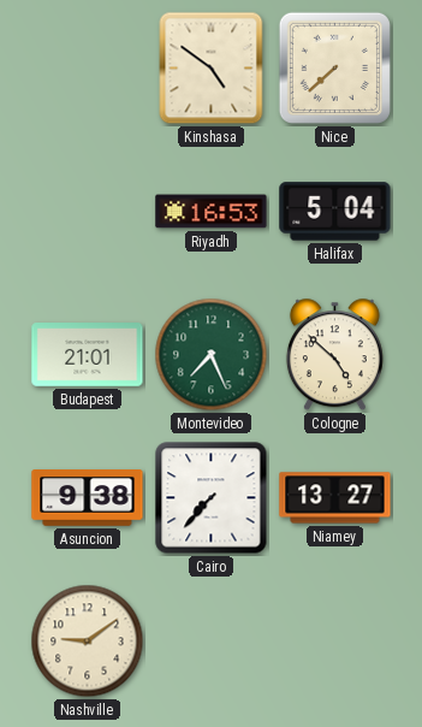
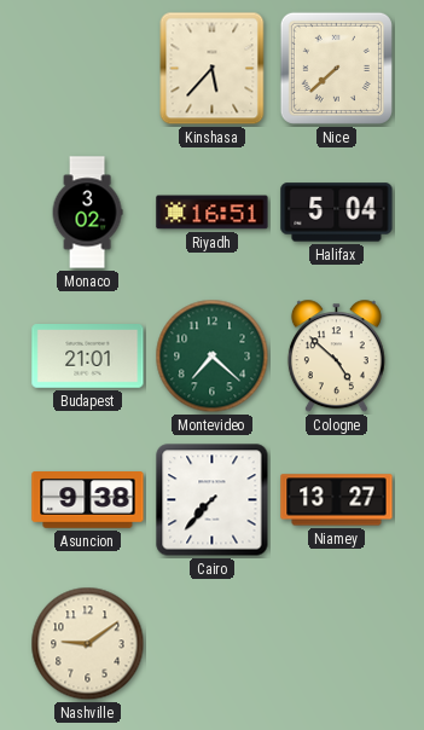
Kinshasa: 4:51 -> 5:37 (213, 69)
Monaco: none -> 3:02 (87, 213)
Riyadh: 16:53 -> 16:51 (213, 213)
Montevideo: 7:26 -> 7:22 (213, 357)
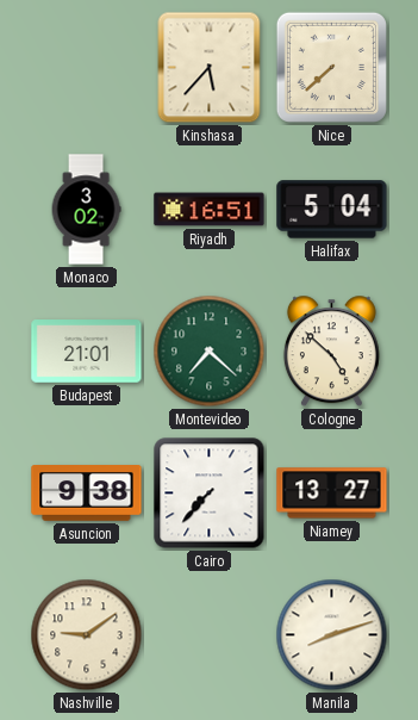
Manila: none -> 8:12 (332, 635)
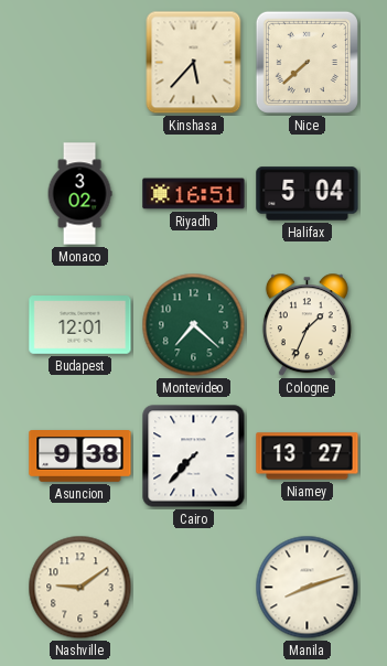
Budapest: 21:01 -> 12:01 (80, 325)
Cologne: 4:52 -> 1:34 (307, 325)
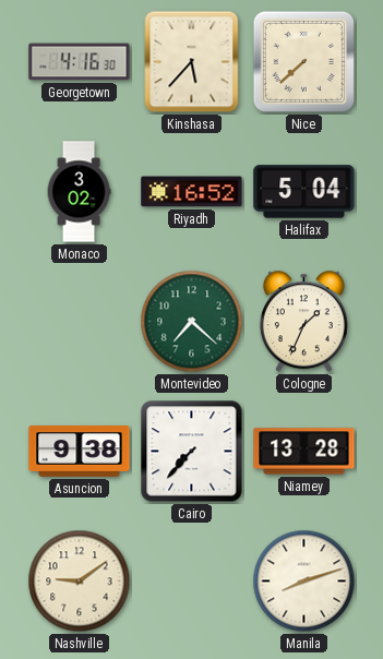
Georgetown: none -> 4:16 (80, 62)
Riyadh: 16:51 -> 16:52 (192, 192)
Budapest: 12:01 -> none (80, 325)
Niamey: 13:27 -> 13:28 (304, 452)
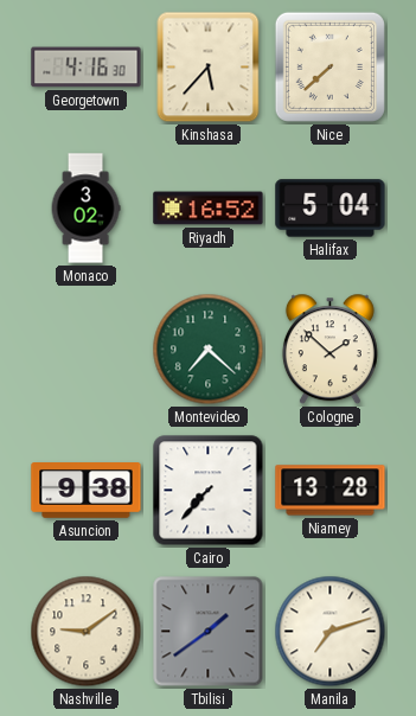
Cologne: 1:34 -> 1:52 (329, 350)
Tbilisi: none -> 1:39 (209, 632)
Manila: 8:12 -> 7:12 (331, 632)
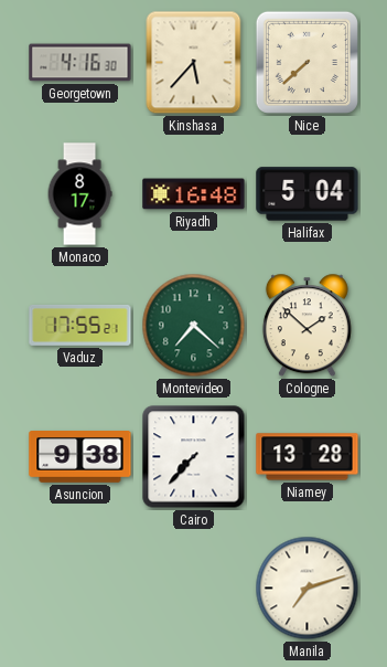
Monaco: 3:02 -> 8:17 (79, 194)
Riyadh: 16:52 -> 16:48 (194, 194)
Vaduz: none -> 17:55 (80, 326)
Nashville: 9:09 -> none (87, 632)
Tbilisi: 1:39 -> none (209, 632)
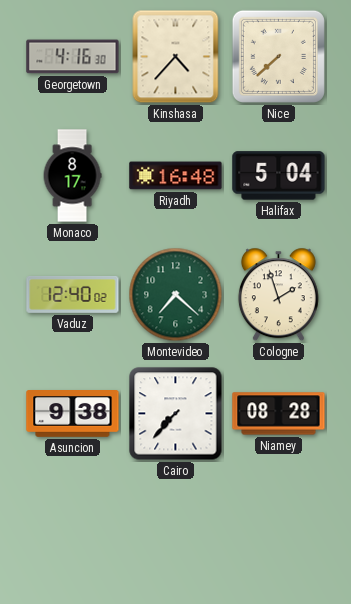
Kinshasa: 5:37 -> 4:37 (176, 57)
Vaduz: 17:55 -> 12:40 (73, 295)
Cologne: 1:52 -> 1:57 (278, 295)
Niamey: 13:28 -> 08:28 (279, 414)
Manila: 7:12 -> none (308, 589)
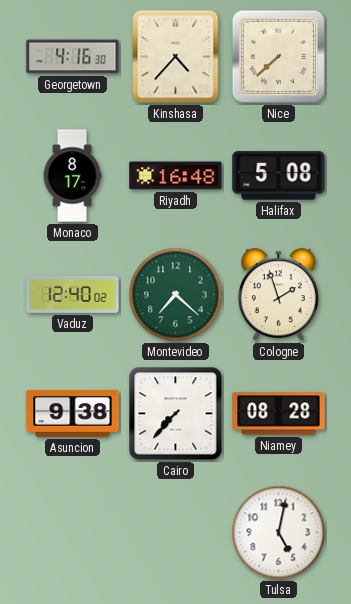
Halifax: 5:04 -> 5:08 (279, 176)
Tulsa: none -> 5:02 (279, 533)
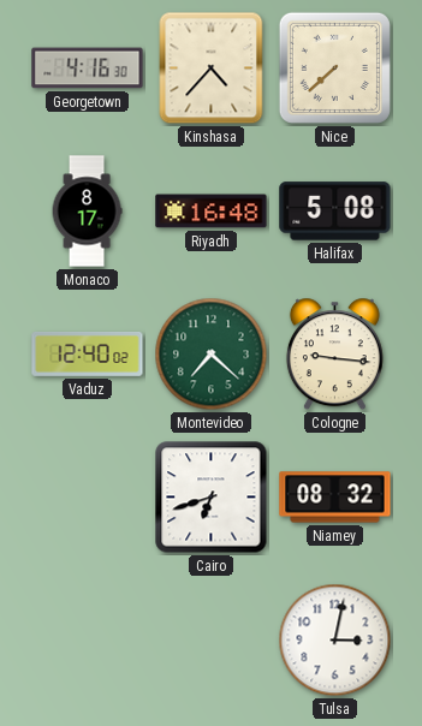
Cologne: 1:57 -> 9:16 (334, 355)
Asuncion: 9:38 -> none (73, 414)
Cairo: 7:37 -> 6:42 (212, 498)
Niamey: 08:28 -> 08:32 (335, 498)
Tulsa: 5:02 -> 3:02 (335, 641)
